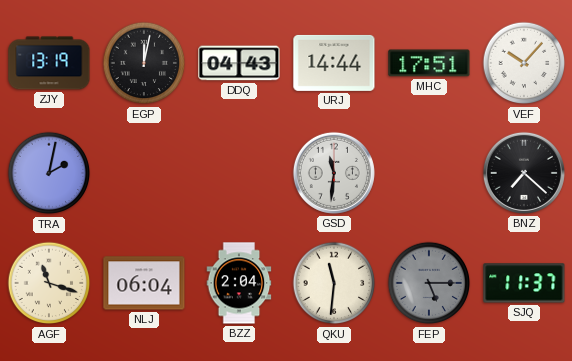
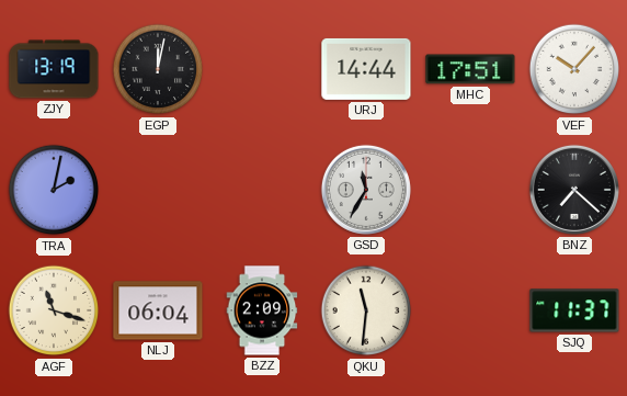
DDQ: 04:43 -> none (239, 63)
GSD: 11:31 -> 11:35 (366, 190)
BZZ: 2:04 -> 2:09 (262, 310)
FEP: 5:15 -> none (429, 283)
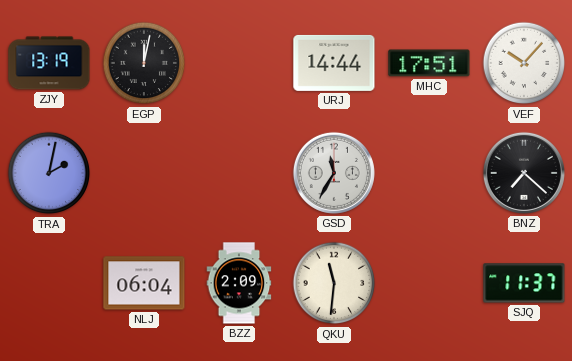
AGF: 11:18 -> none (54, 310)
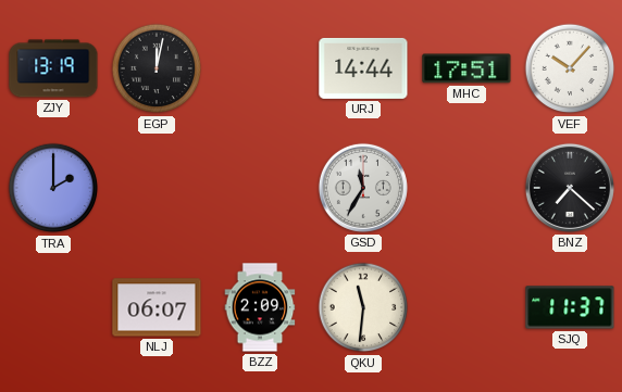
TRA: 2:02 -> 2:00 (53, 188)
NLJ: 06:04 -> 06:07 (157, 307)
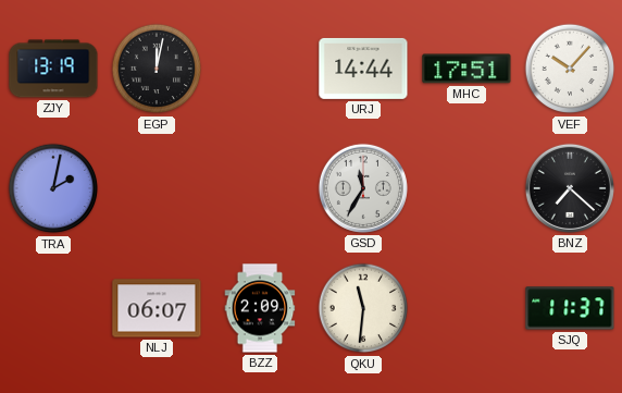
TRA: 2:00 -> 2:02 (53, 188)
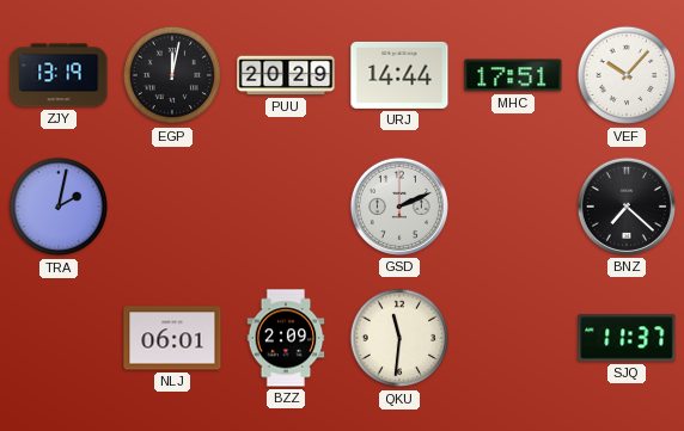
PUU: none -> 20:29 (286, 75)
GSD: 11:35 -> 2:11 (399, 207)
NLJ: 06:07 -> 06:01 (172, 338)
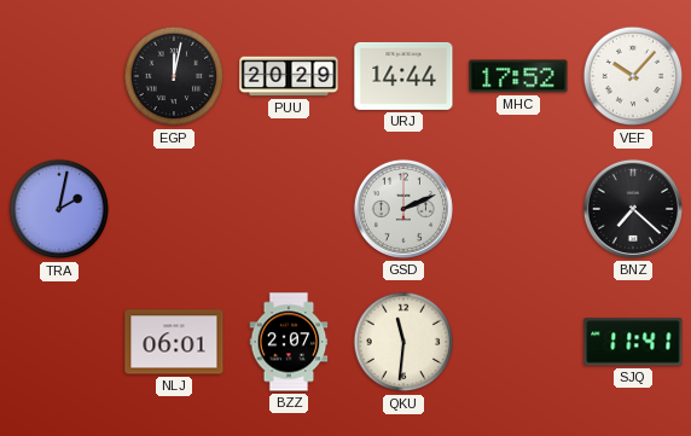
ZJY: 13:19 -> none (59, 75)
MHC: 17:51 -> 17:52 (518, 76)
BZZ: 2:09 -> 2:07 (289, 342)
SJQ: 11:37 -> 11:41 (633, 342)
